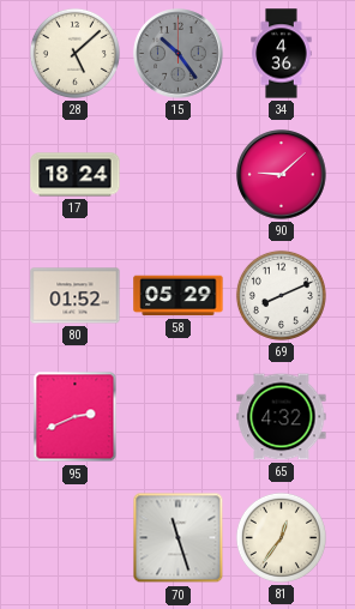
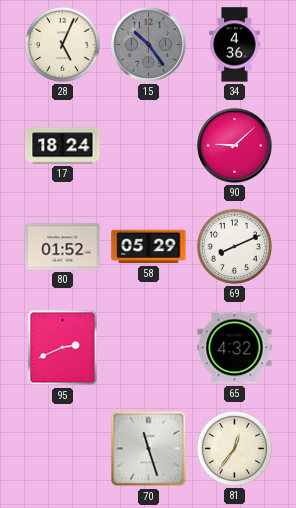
28: 5:08 -> 5:04 (62, 44)
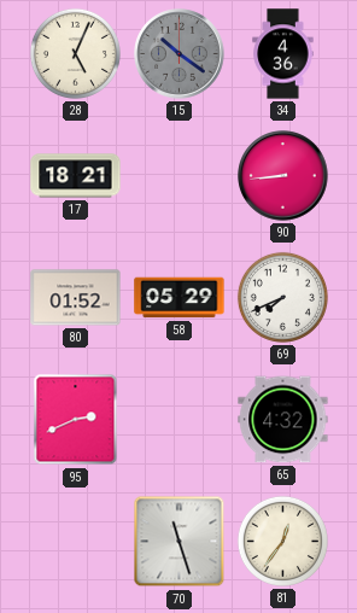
15: 10:24 -> 10:21 (180, 54)
17: 18:24 -> 18:21 (76, 176)
90: 9:08 -> 8:44 (283, 176)
69: 8:11 -> 7:41 (282, 297)
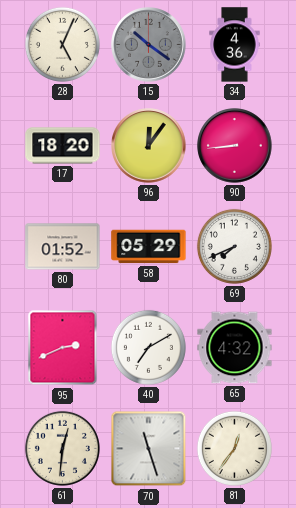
17: 18:21 -> 18:20 (63, 146)
96: none -> 12:06 (149, 146)
40: none -> 7:10 (148, 347)
61: none -> 12:31 (62, 448)
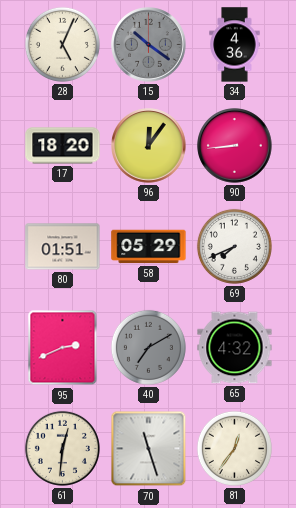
80: 01:52 -> 01:51 (63, 247)
40 dial: white -> grey (148, 347)
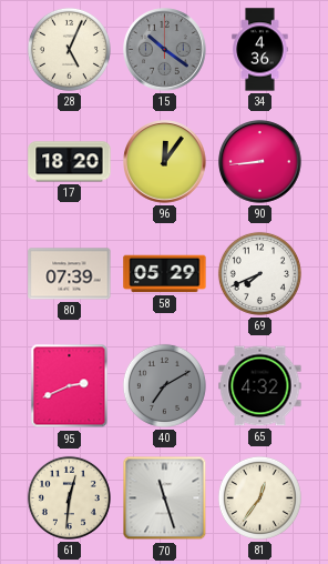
80: 01:51 -> 07:39 (70, 274)
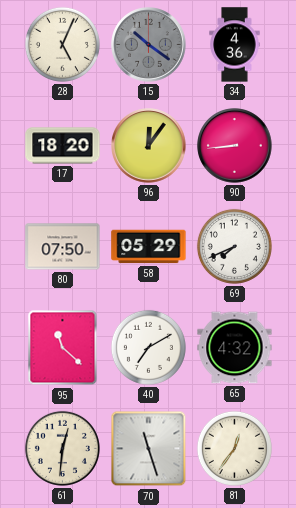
80: 07:39 -> 07:50 (63, 247)
95: 2:41 -> 11:22 (63, 348)
40 dial: grey -> white (148, 347)
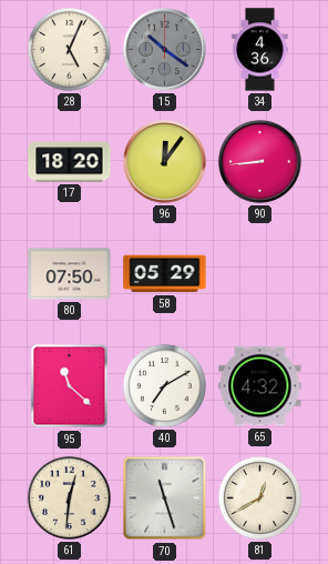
69: 7:41 -> none (234, 246)
81: 12:36 -> 12:40 (259, 497)
